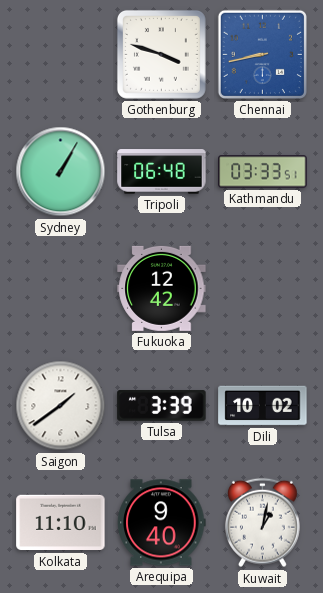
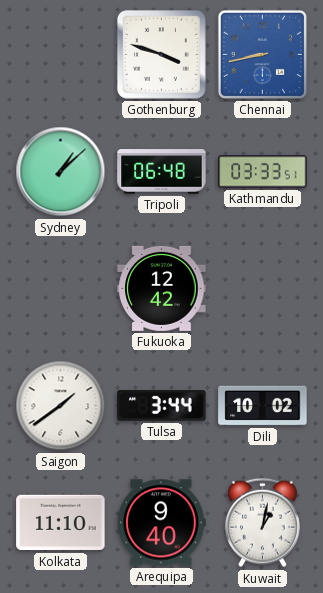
Sydney: 1:05 -> 1:08 (61, 172)
Tulsa: 3:39 -> 3:44 (162, 406)
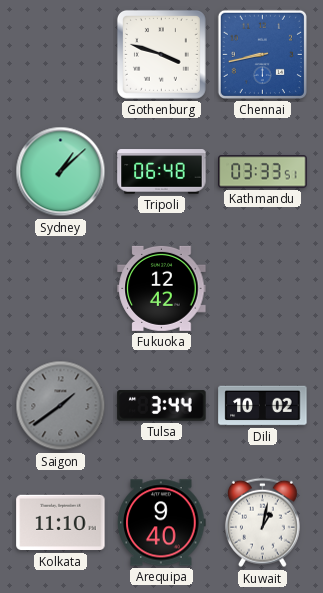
Saigon dial: white -> grey (61, 406)
